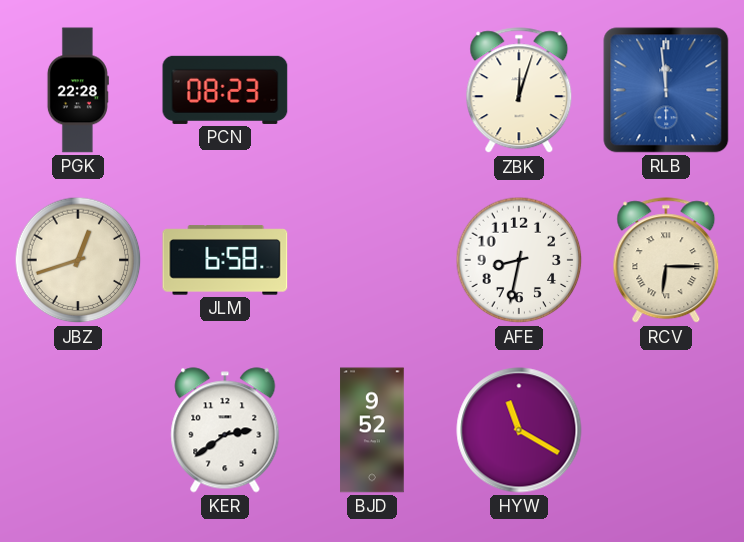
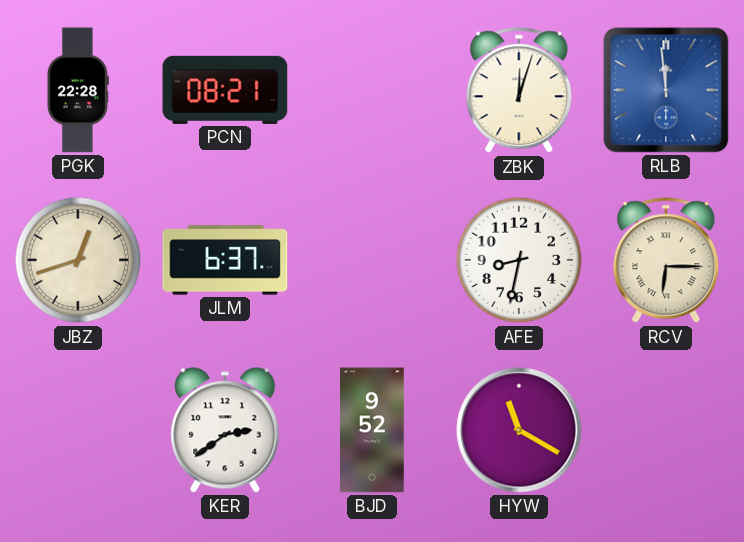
PCN: 08:23 -> 08:21 (225, 90)
JLM: 6:58 -> 6:37 (225, 260)
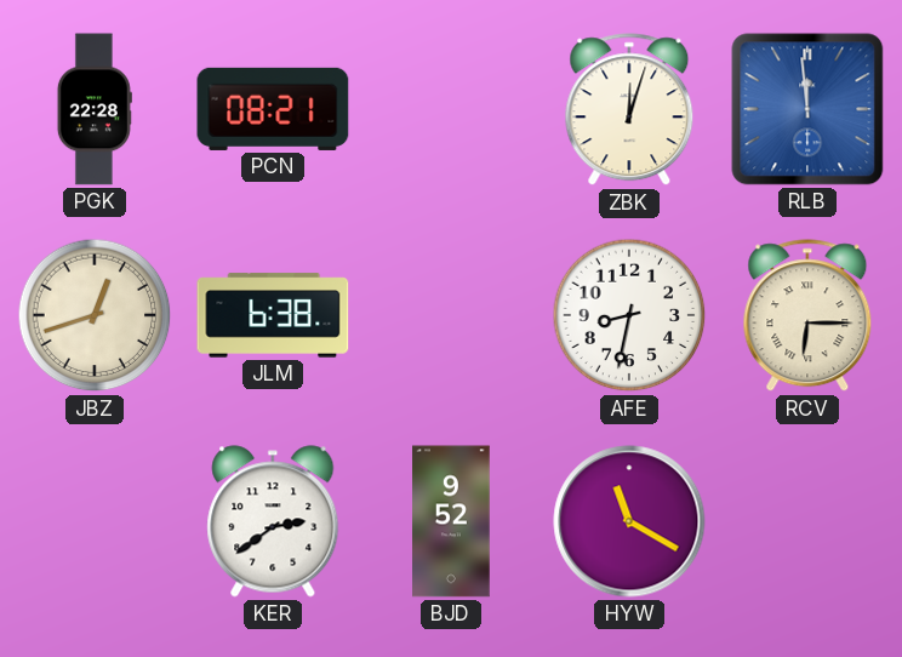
JLM: 6:37 -> 6:38 (273, 315)
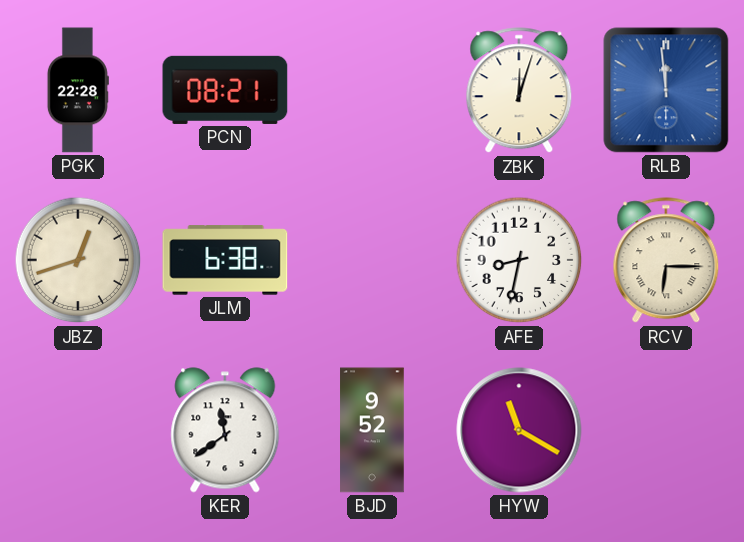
KER: 2:39 -> 11:39 (225, 430)
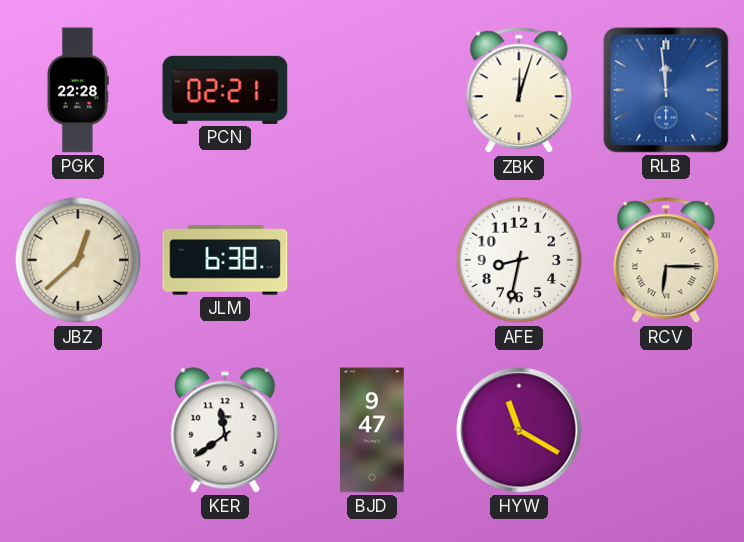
PCN: 08:21 -> 02:21 (225, 90)
JBZ: 12:42 -> 12:38 (78, 260)
BJD: 9:52 -> 9:47 (372, 430)
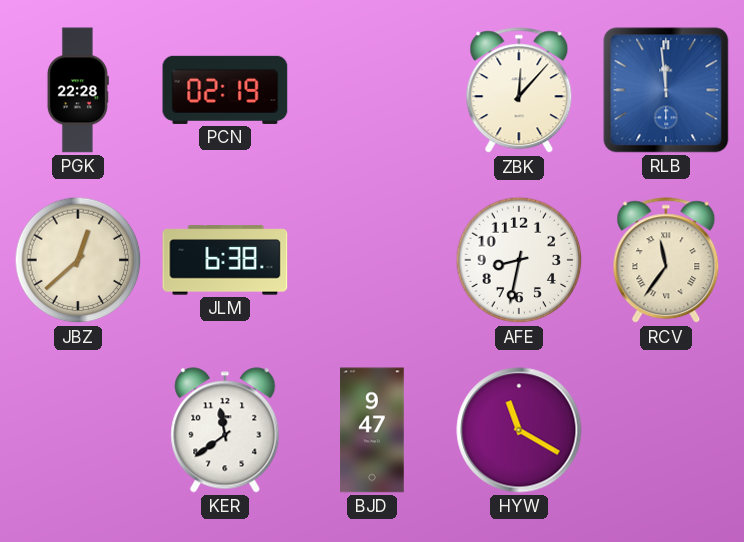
PCN: 02:21 -> 02:19 (225, 90)
ZBK: 12:03 -> 12:07 (519, 91)
RCV: 6:15 -> 11:36 (666, 261)
